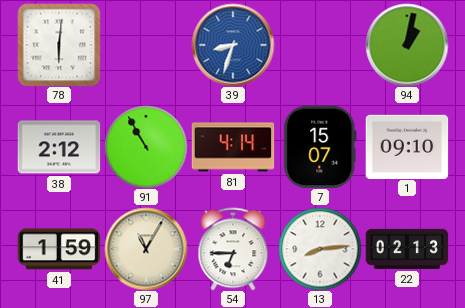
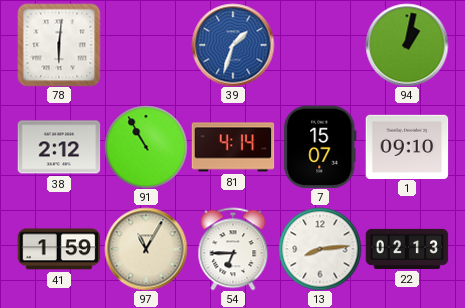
39: 8:33 -> 1:33 (233, 45)
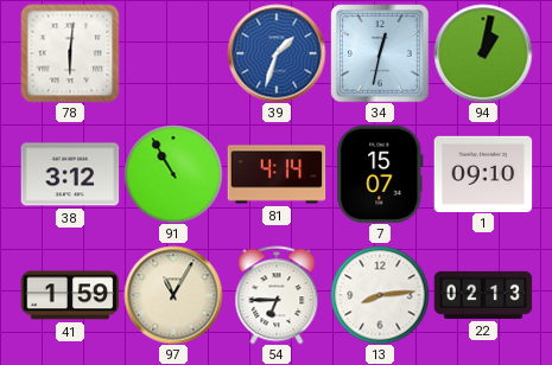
34: none -> 12:32 (380, 53)
38: 2:12 -> 3:12 (70, 174)
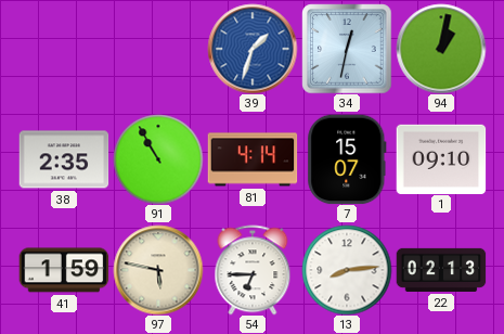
78: 6:01 -> none (70, 53)
38: 3:12 -> 2:35 (64, 159)
97: 11:05 -> 5:47 (158, 270)
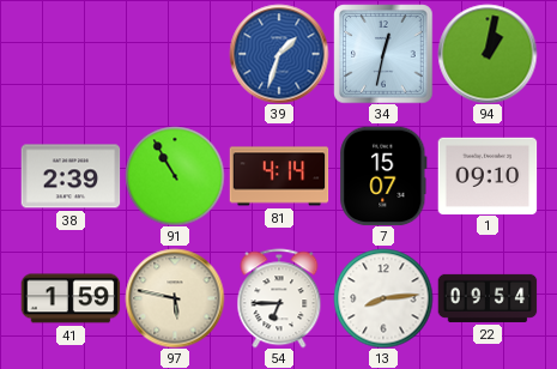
38: 2:35 -> 2:39 (71, 176)
22: 02:13 -> 09:54 (488, 298)
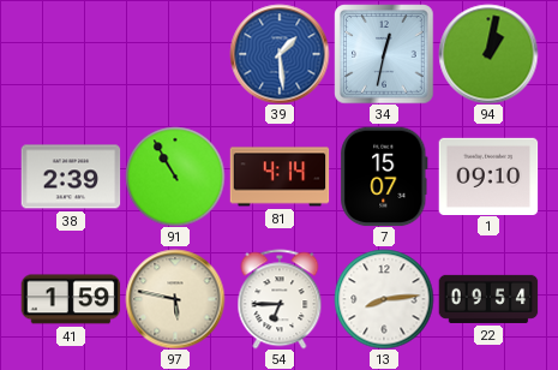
39: 1:33 -> 1:29 (280, 54)
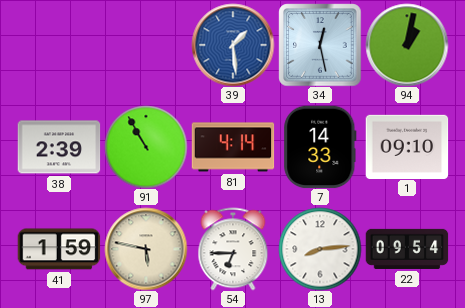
34: 12:32 -> 12:28 (320, 45)
7: 15:07 -> 14:33 (320, 147)
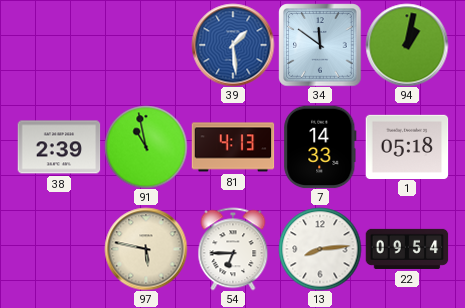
34: 12:28 -> 11:51 (320, 45)
91: 10:55 -> 10:58 (146, 147)
81: 4:14 -> 4:13 (233, 147)
1: 09:10 -> 05:18 (407, 146)
41: 1:59 -> none (59, 249)
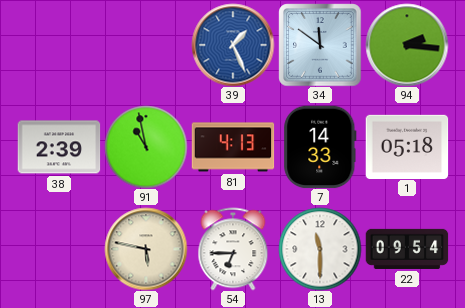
39: 1:29 -> 1:26 (233, 45)
94: 1:02 -> 2:16 (407, 45)
13: 8:14 -> 11:30 (320, 249)
